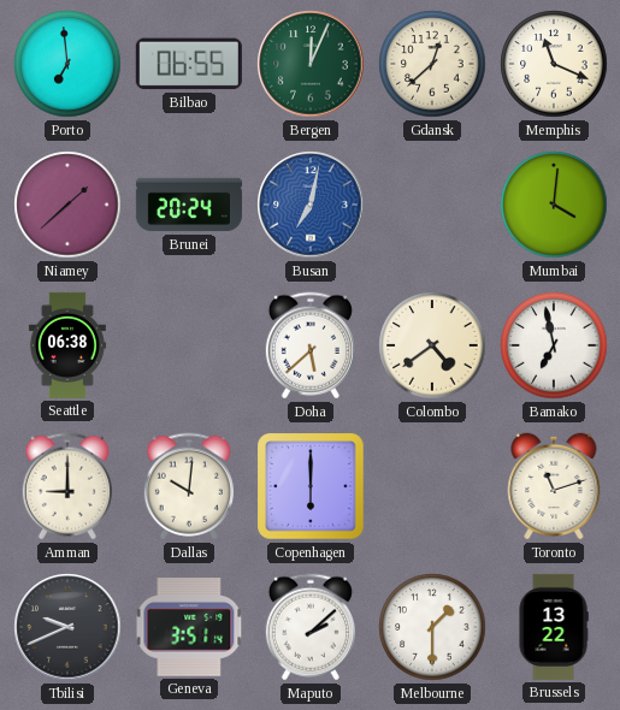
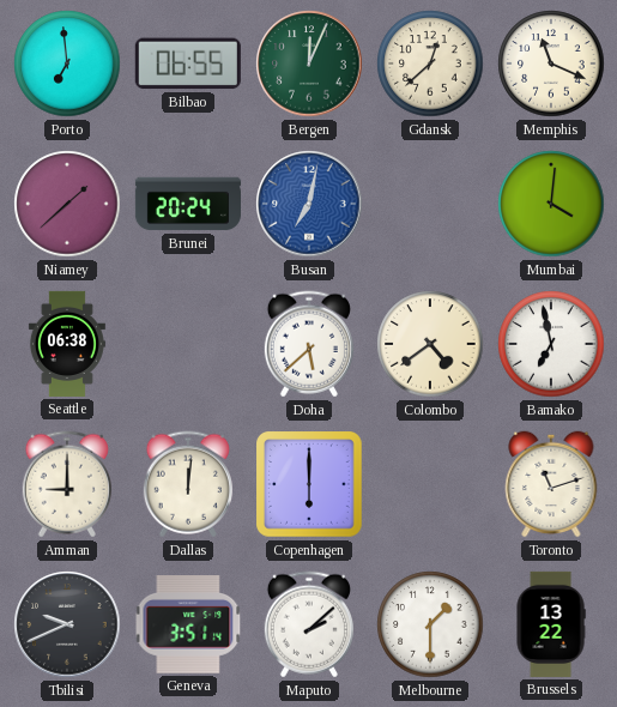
Dallas: 10:01 -> 12:01 (188, 484)
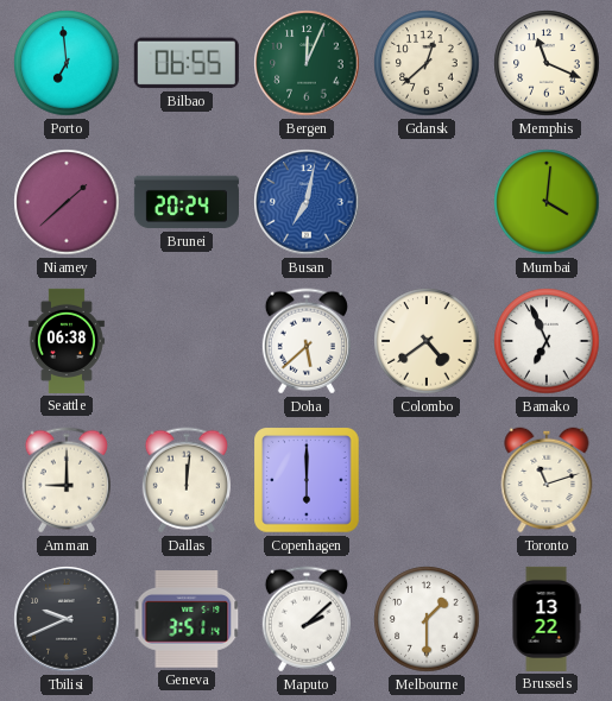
Bamako: 6:58 -> 6:56 (547, 341)
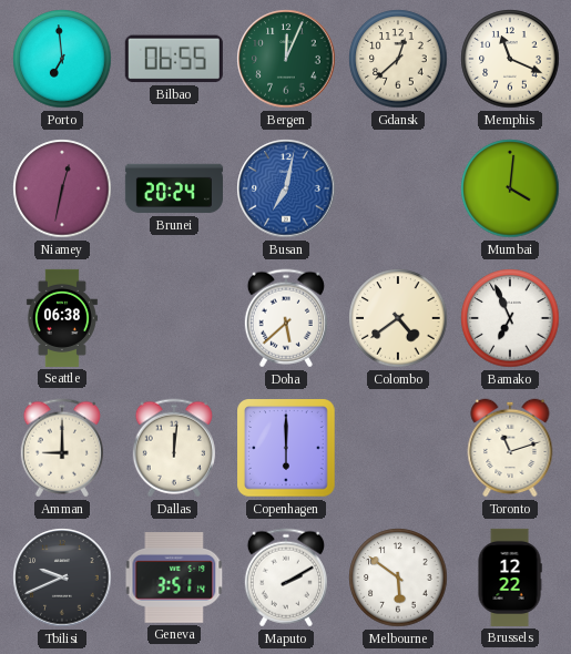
Niamey: 1:38 -> 12:32 (62, 188)
Maputo: 2:08 -> 2:10 (286, 578)
Melbourne: 1:30 -> 5:51 (398, 578)
Brussels: 13:22 -> 12:22 (510, 578)
